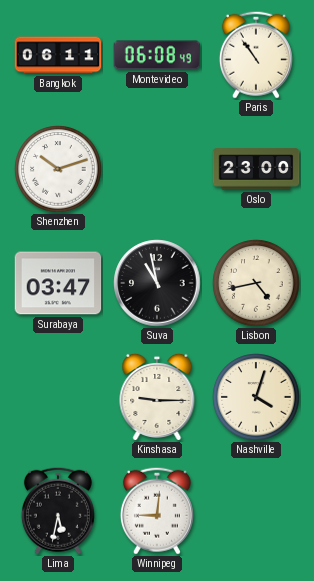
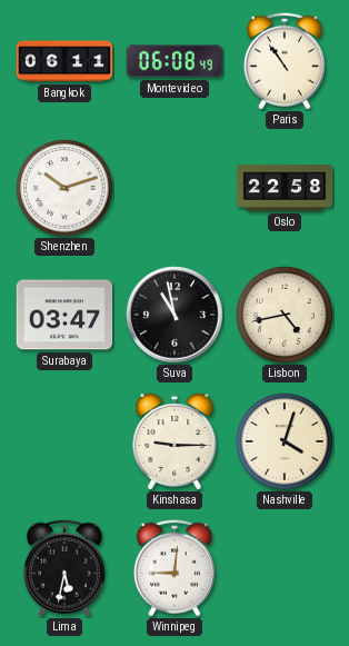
Oslo: 23:00 -> 22:58 (285, 188)
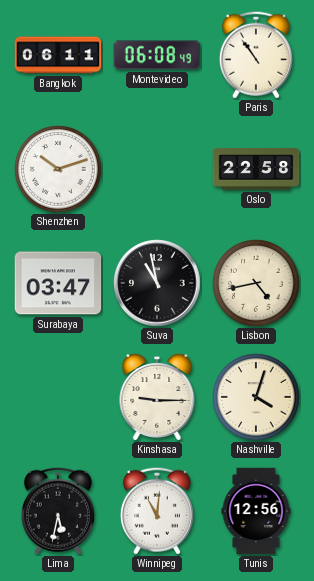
Winnipeg: 9:01 -> 11:01 (157, 511)
Tunis: none -> 12:56 (256, 511)
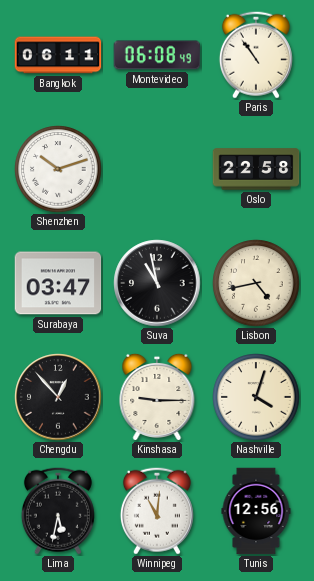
Chengdu: none -> 12:53 (58, 397)
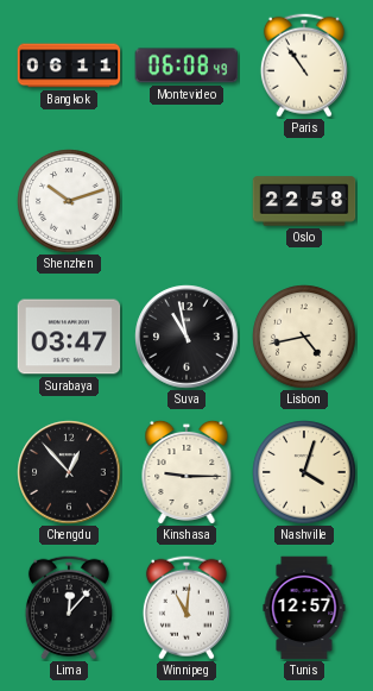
Lima: 5:32 -> 12:07 (69, 608)
Tunis: 12:56 -> 12:57 (304, 608)
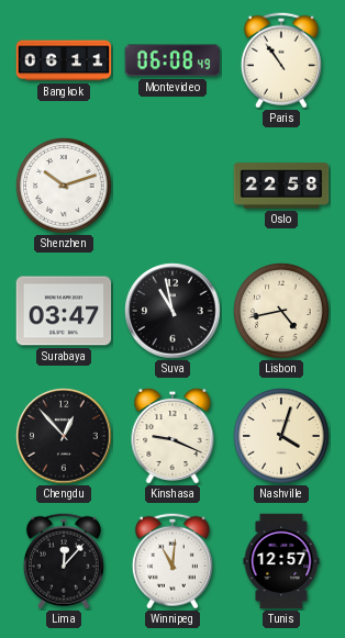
Kinshasa: 9:15 -> 9:19 (172, 435)
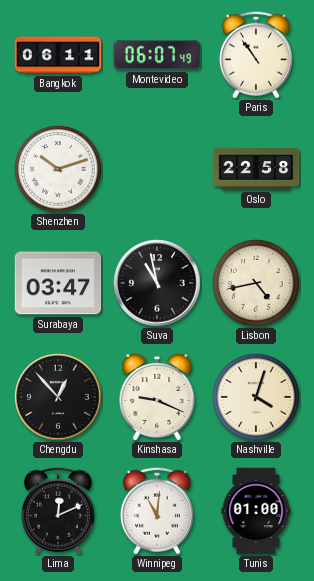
Montevideo: 06:08 -> 06:07 (157, 55)
Lima: 12:07 -> 12:11 (58, 511)
Tunis: 12:57 -> 01:00 (256, 511)
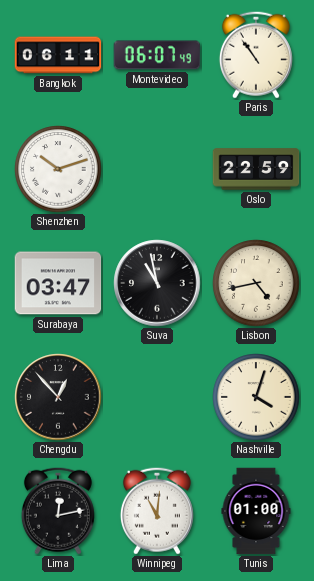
Oslo: 22:58 -> 22:59 (256, 169)
Kinshasa: 9:19 -> none (157, 396)
Lima: 12:11 -> 12:13 (58, 511)
